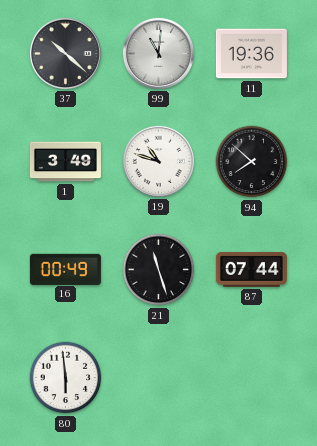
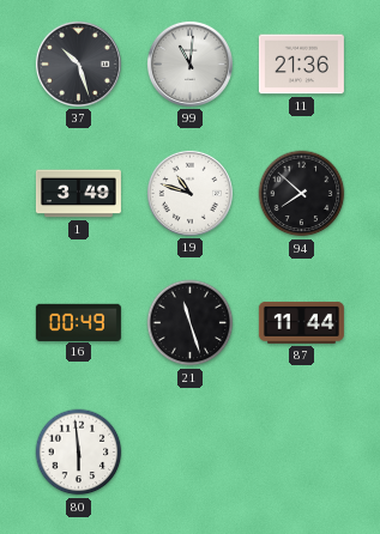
37: 10:22 -> 10:27 (78, 63)
11: 19:36 -> 21:36 (301, 65)
87: 07:44 -> 11:44 (301, 322)
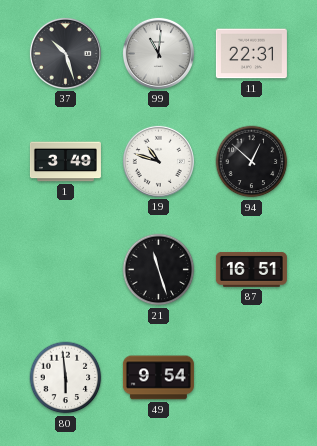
11: 21:36 -> 22:31 (251, 54)
94: 7:52 -> 12:52 (252, 162)
16: 00:49 -> none (78, 322)
87: 11:44 -> 16:51 (251, 269)
49: none -> 9:54 (158, 378)
